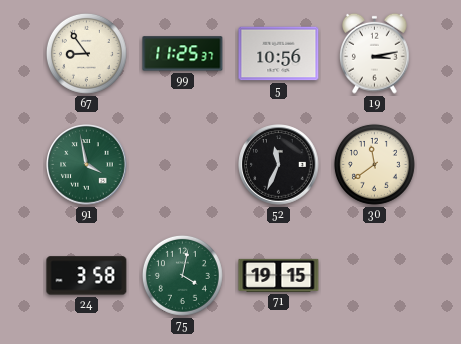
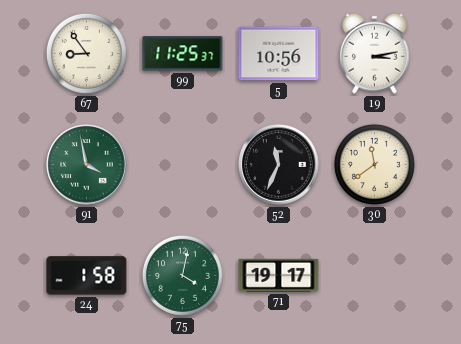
24: 3:58 -> 1:58 (87, 276)
71: 19:15 -> 19:17 (279, 275)
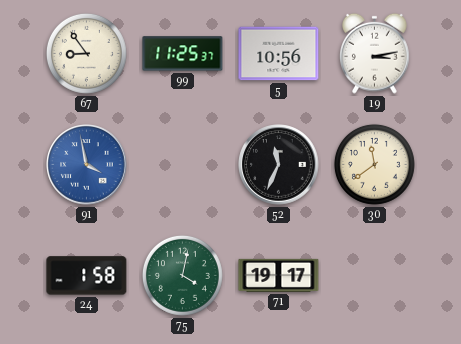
91 dial: green -> blue (87, 165)
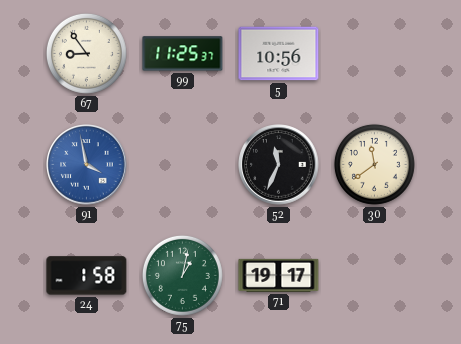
19: 3:13 -> none (375, 53)
75: 4:02 -> 1:02 (182, 275)
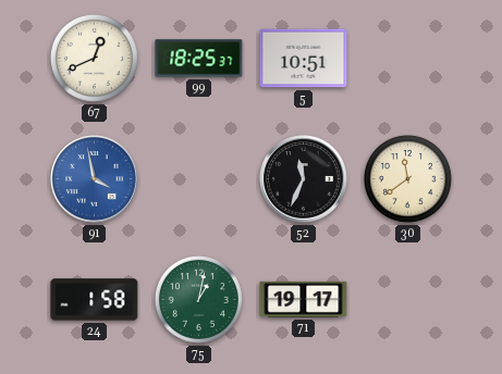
67: 8:54 -> 12:41 (94, 58)
99: 11:25 -> 18:25 (199, 59)
5: 10:56 -> 10:51 (304, 59)
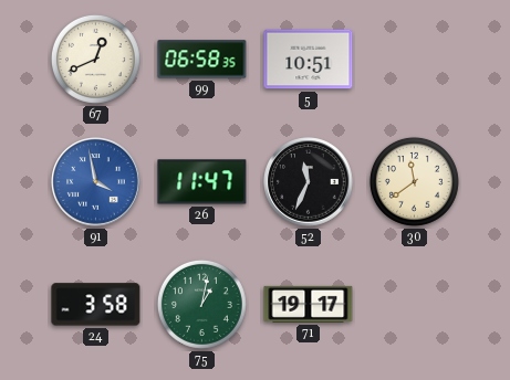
99: 18:25 -> 06:58 (202, 60)
26: none -> 11:47 (202, 182)
24: 1:58 -> 3:58 (96, 305)
